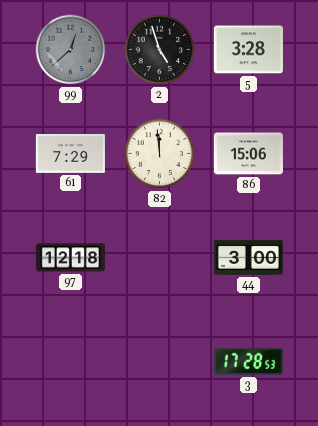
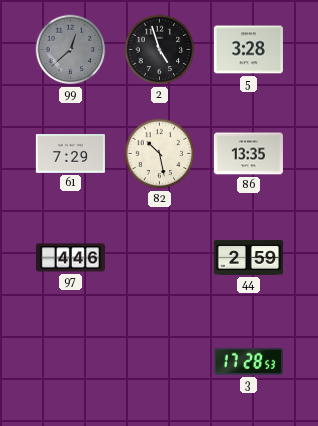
82: 11:59 -> 10:28 (160, 154)
86: 15:06 -> 13:35 (248, 154)
97: 12:18 -> 4:46 (70, 258)
44: 3:00 -> 2:59 (248, 258)
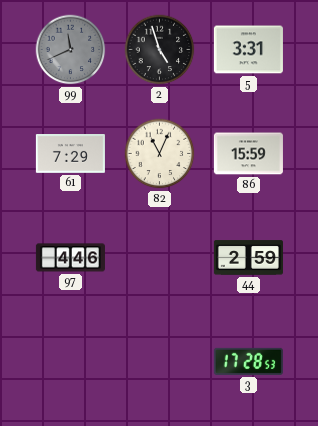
99: 12:38 -> 11:41 (71, 50)
5: 3:28 -> 3:31 (248, 50)
82: 10:28 -> 11:04 (160, 154)
86: 13:35 -> 15:59 (248, 154)
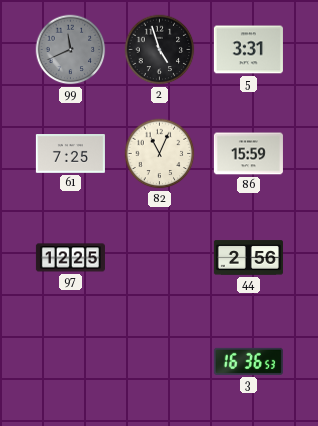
61: 7:29 -> 7:25 (70, 154)
97: 4:46 -> 12:25 (70, 258)
44: 2:59 -> 2:56 (248, 258)
3: 17:28 -> 16:36 (248, 361)
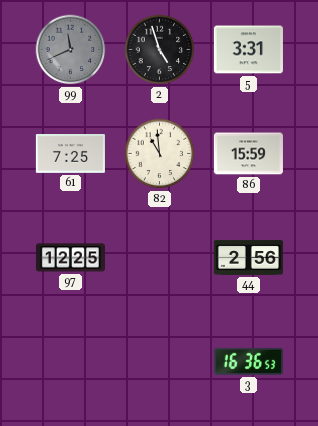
82: 11:04 -> 10:59 (160, 154)
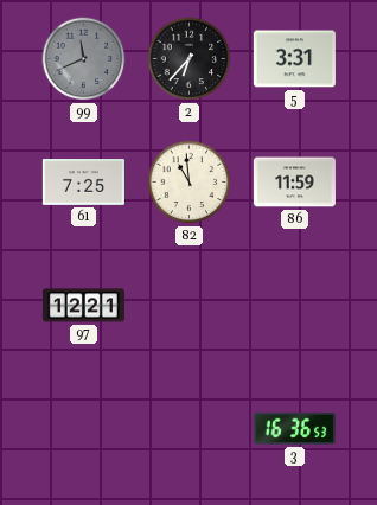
2: 4:57 -> 6:37 (190, 59)
86: 15:59 -> 11:59 (294, 183)
97: 12:25 -> 12:21 (83, 306)
44: 2:56 -> none (248, 258)
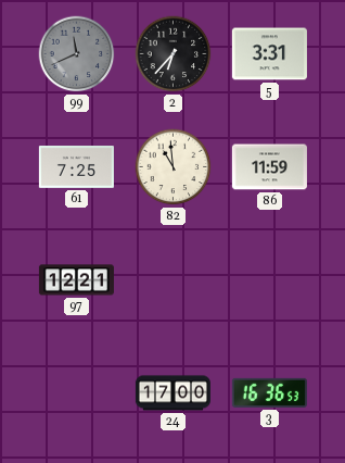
24: none -> 17:00 (173, 393)
